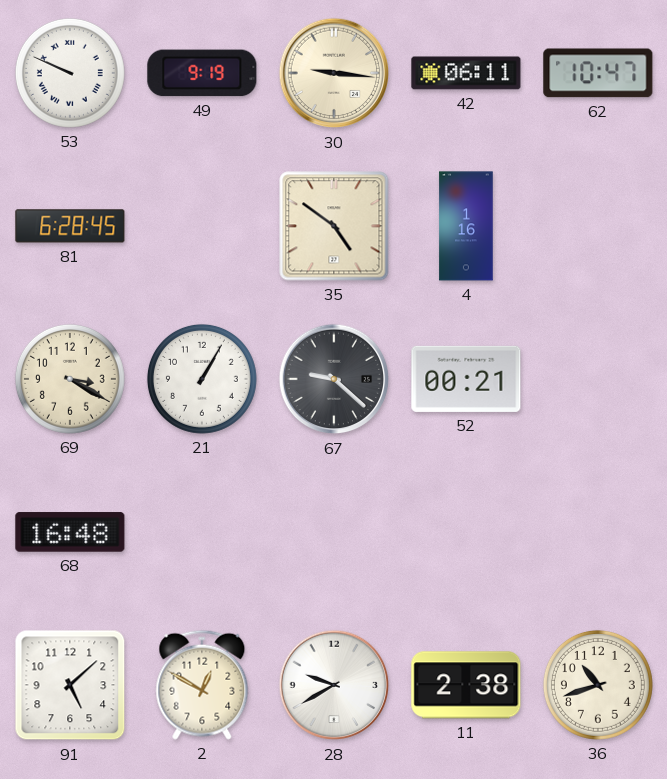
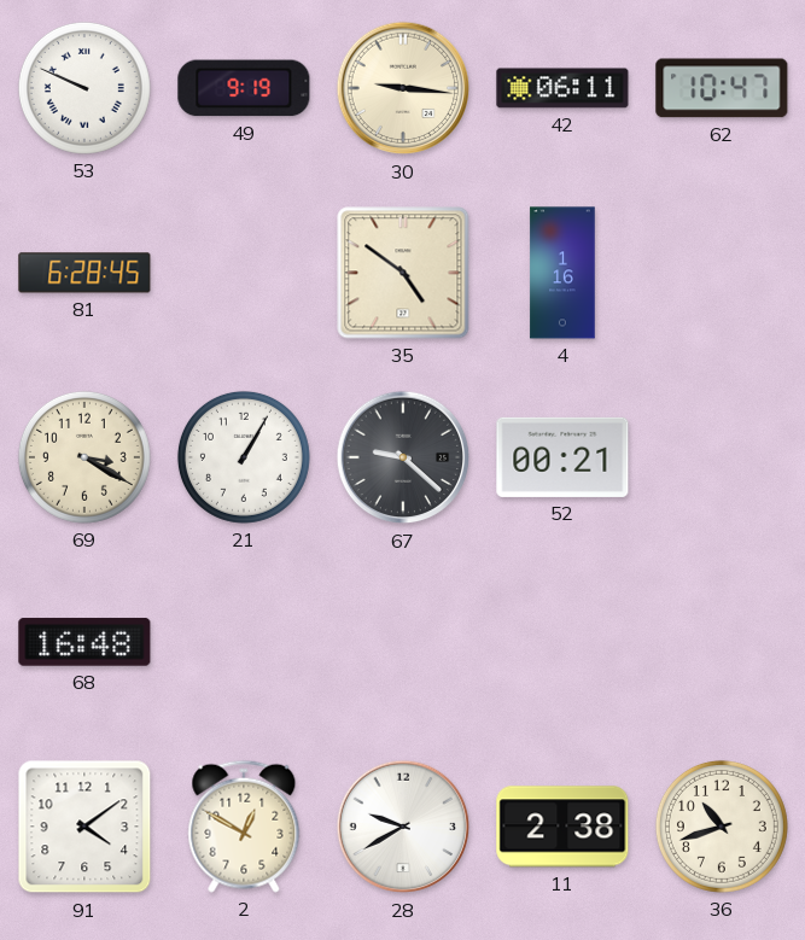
91: 5:08 -> 4:09 (84, 827)
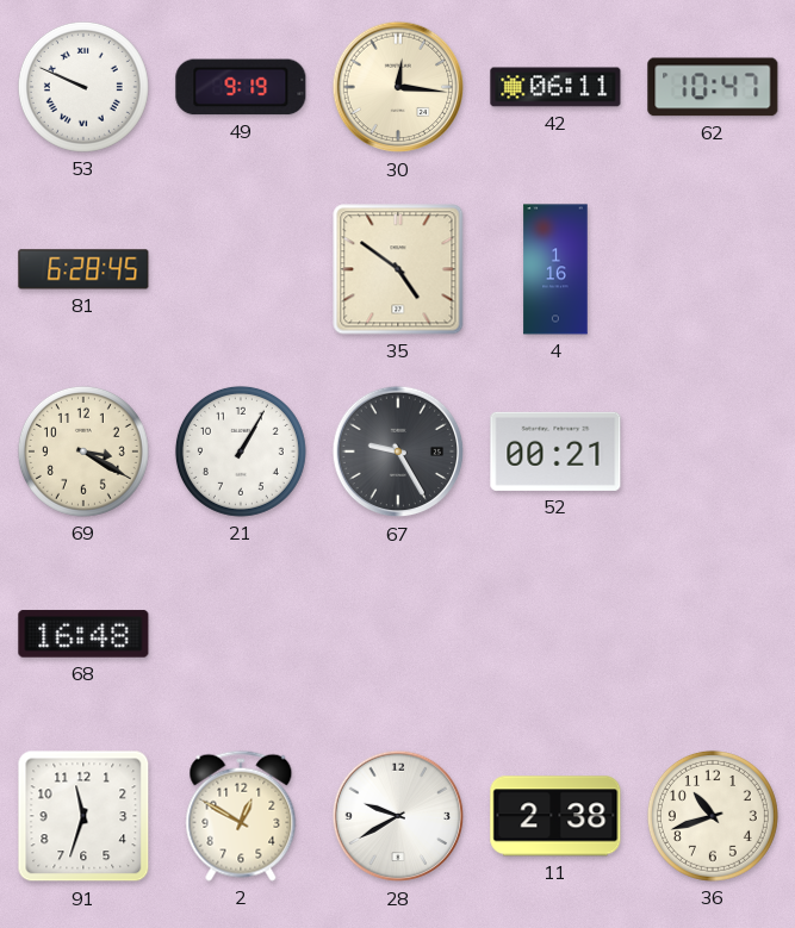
30: 9:16 -> 12:16 (398, 87)
67: 9:22 -> 9:25 (398, 451)
91: 4:09 -> 11:33 (83, 816)
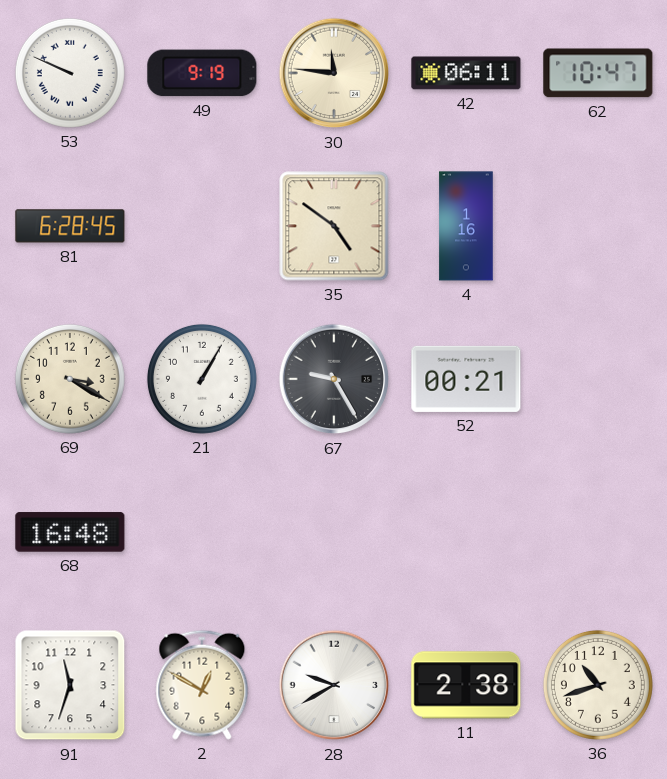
30: 12:16 -> 11:46 (334, 73)
